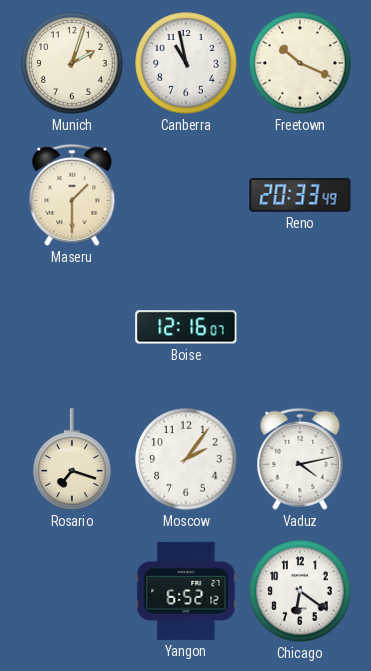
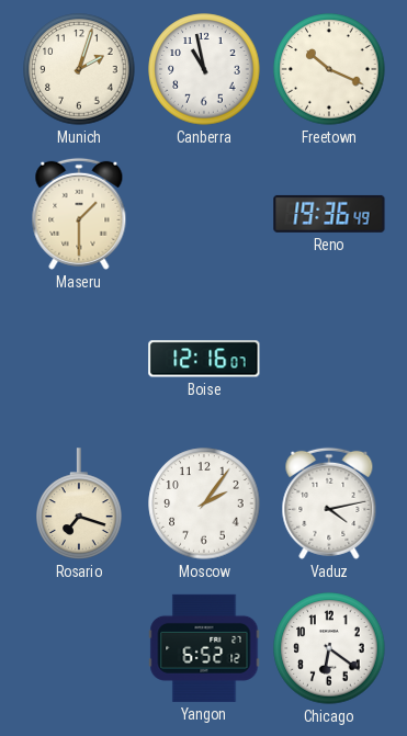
Reno: 20:33 -> 19:36 (329, 214)
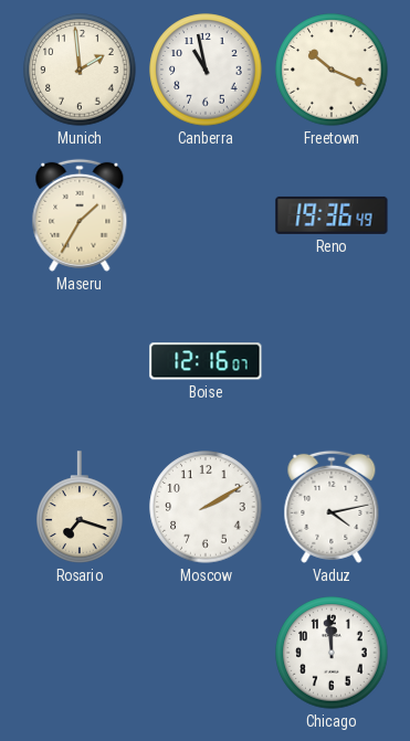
Munich: 2:03 -> 1:59 (80, 70)
Maseru: 1:30 -> 1:35 (80, 215)
Moscow: 2:06 -> 2:10 (206, 507)
Yangon: 6:52 -> none (204, 648)
Chicago: 6:21 -> 11:59 (332, 653)
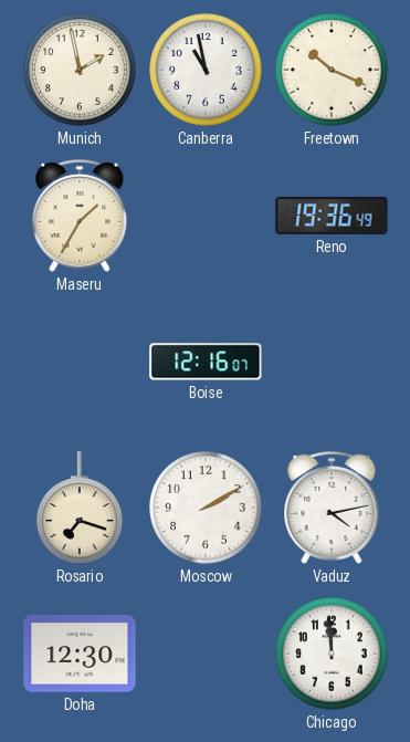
Munich: 1:59 -> 1:58 (80, 70)
Doha: none -> 12:30 (80, 654)
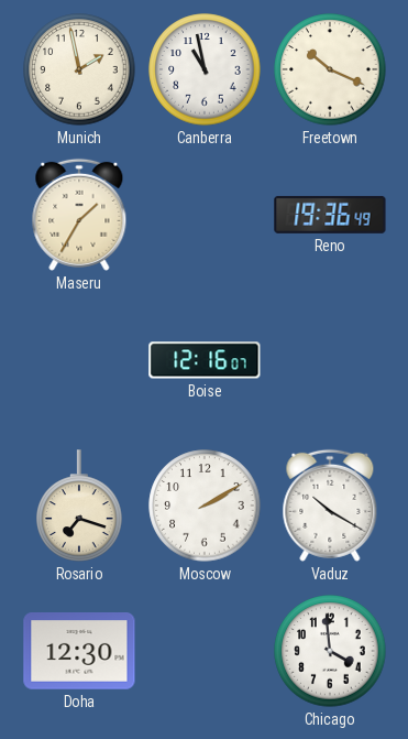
Vaduz: 4:13 -> 10:20 (330, 506)
Chicago: 11:59 -> 3:59 (330, 651)
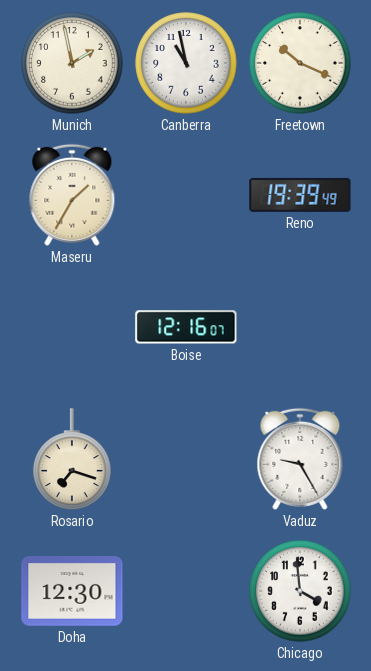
Reno: 19:36 -> 19:39 (300, 195)
Moscow: 2:10 -> none (205, 506)
Vaduz: 10:20 -> 9:25 (300, 459)
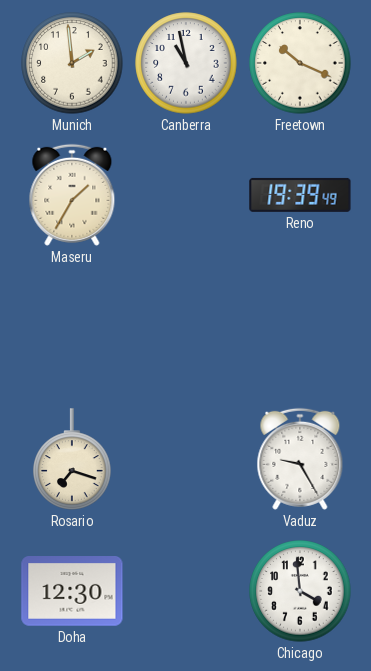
Munich: 1:58 -> 1:59 (72, 63)
Boise: 12:16 -> none (186, 327)
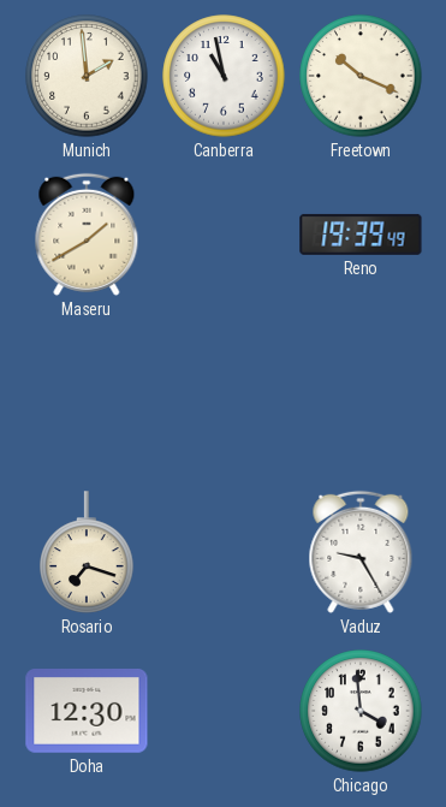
Maseru: 1:35 -> 1:40 (87, 235)
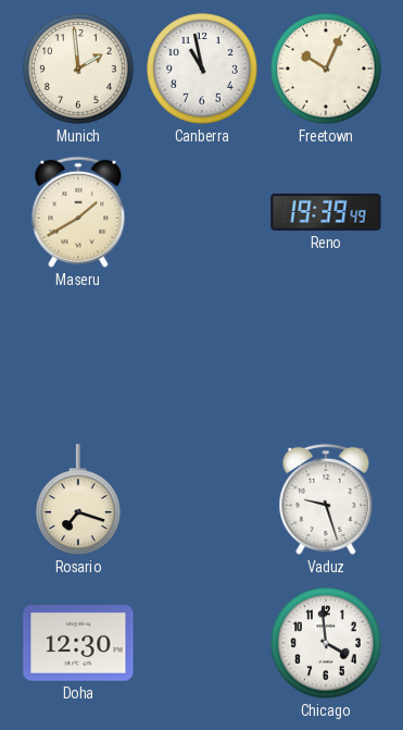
Freetown: 10:19 -> 10:04 (326, 69)
Vaduz: 9:25 -> 9:27 (326, 499)
